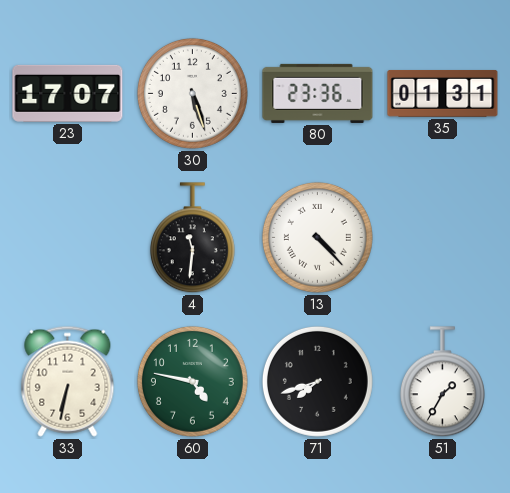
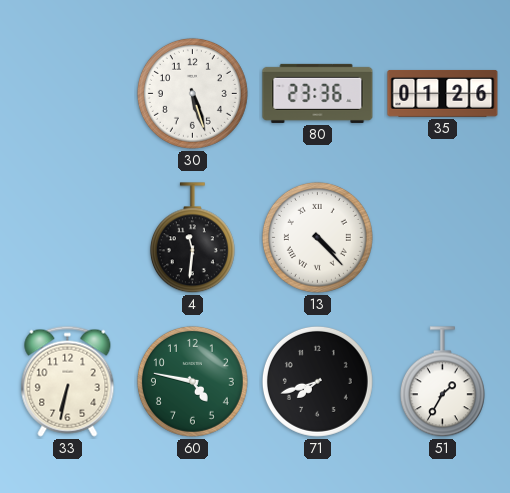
23: 17:07 -> none (68, 93)
35: 01:31 -> 01:26 (443, 93)
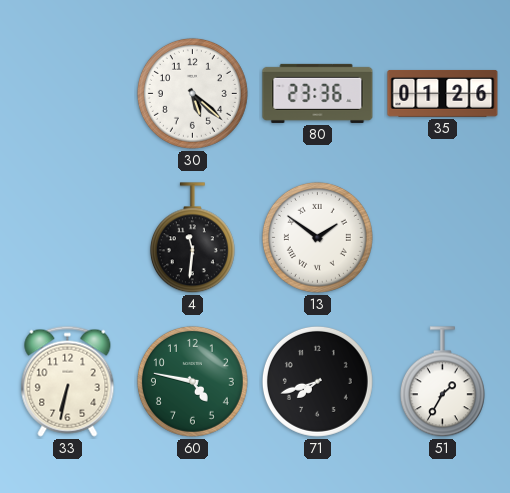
30: 5:27 -> 5:22 (192, 93)
13: 4:23 -> 1:51 (317, 237)
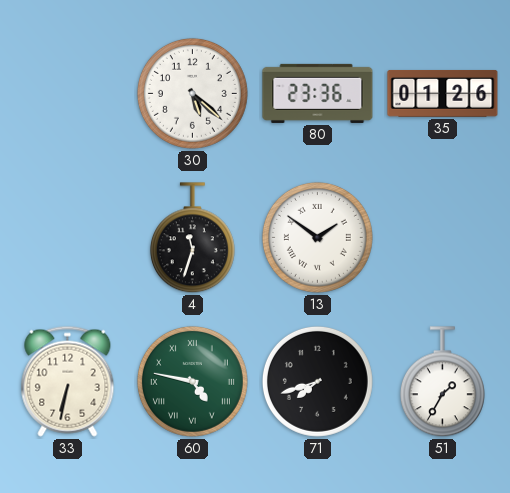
4: 11:31 -> 11:33 (192, 238)
60 numerals: Arabic -> Roman (192, 381)
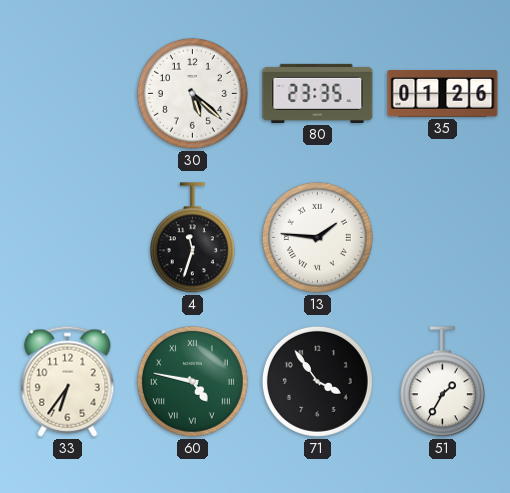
80: 23:36 -> 23:35 (318, 93)
13: 1:51 -> 1:46 (317, 237)
33: 6:32 -> 6:36 (68, 381)
71: 7:42 -> 3:54 (317, 381)
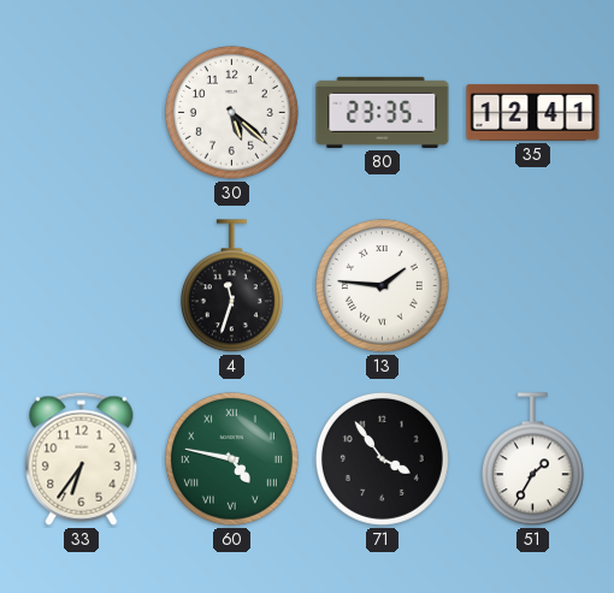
35: 01:26 -> 12:41 (533, 112)
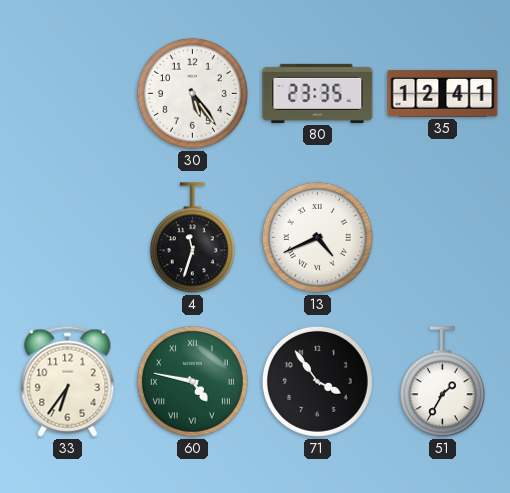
30: 5:22 -> 5:24 (192, 93)
13: 1:46 -> 4:41 (317, 237)
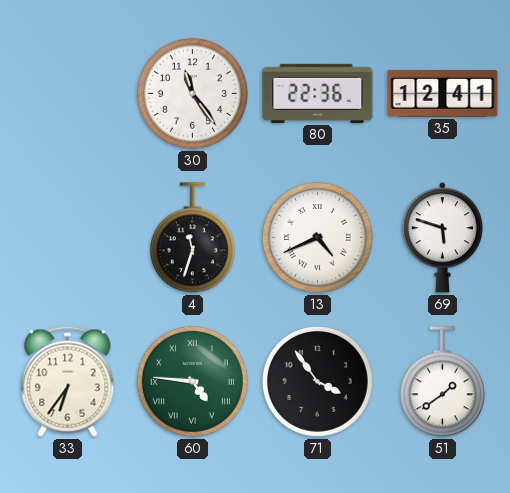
30: 5:24 -> 11:24 (192, 93)
80: 23:35 -> 22:36 (318, 93)
69: none -> 5:48 (443, 238)
60: 4:47 -> 4:46 (192, 381)
51: 1:35 -> 1:39 (442, 382)
